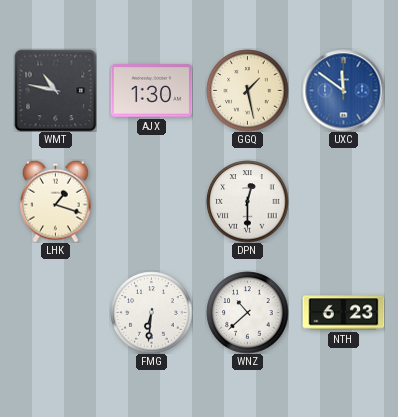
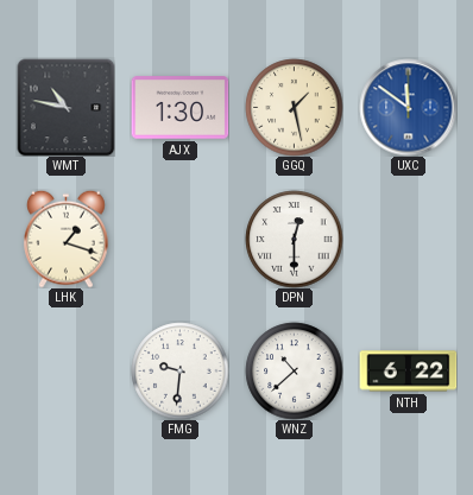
FMG: 6:31 -> 9:31 (179, 370)
NTH: 6:23 -> 6:22 (408, 372)
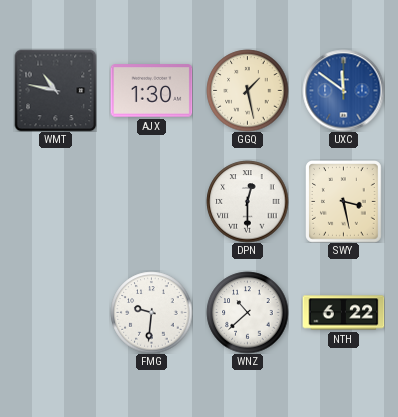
LHK: 1:18 -> none (67, 239)
SWY: none -> 3:28 (344, 202)
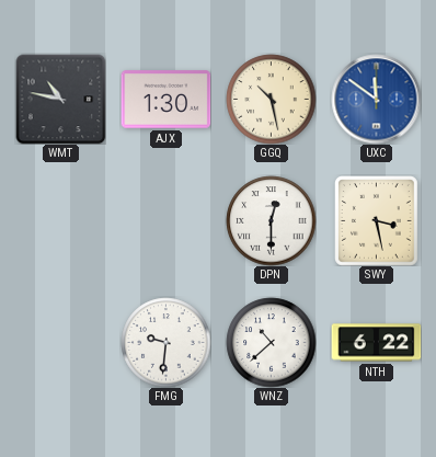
GGQ: 1:28 -> 10:28 (271, 99)
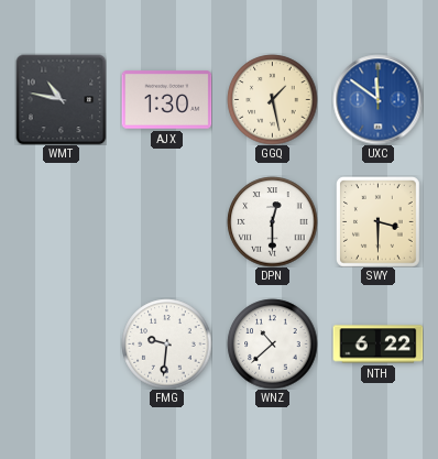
GGQ: 10:28 -> 1:28 (272, 99)
SWY: 3:28 -> 3:30 (379, 222)
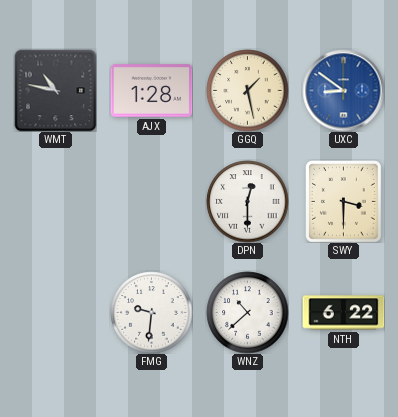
AJX: 1:30 -> 1:28 (151, 91)
UXC: 11:51 -> 8:51 (343, 90)
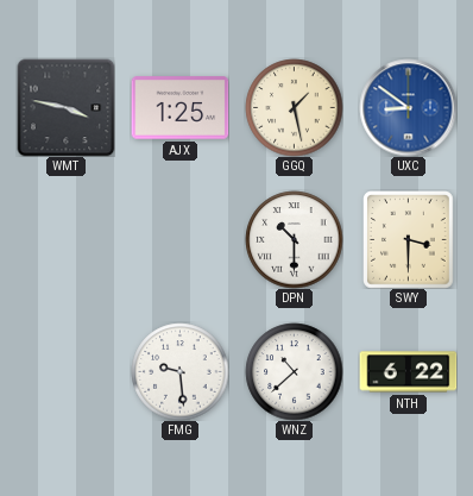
WMT: 10:47 -> 3:47 (65, 107)
AJX: 1:28 -> 1:25 (179, 108)
DPN: 12:30 -> 10:30 (294, 239)
FMG: 9:31 -> 9:29 (179, 371)
